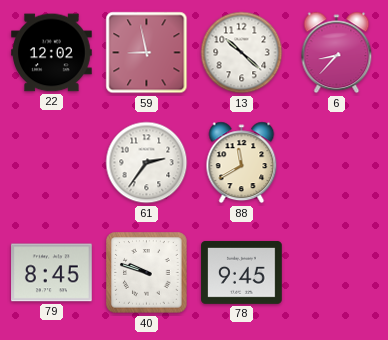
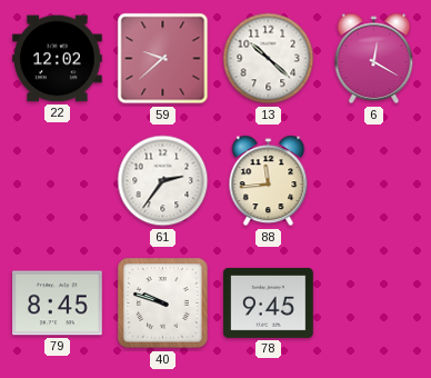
59: 8:58 -> 9:38 (163, 59)
6: 8:37 -> 12:20 (374, 59)
88: 11:40 -> 11:44 (269, 181)
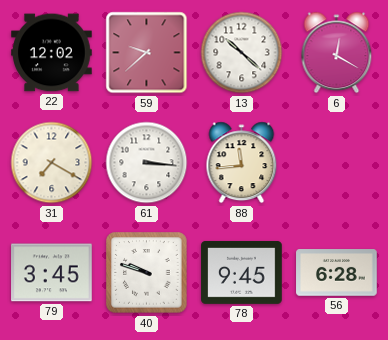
31: none -> 7:20 (52, 163)
61: 2:36 -> 3:16 (147, 163)
79: 8:45 -> 3:45 (52, 273)
56: none -> 6:28 (337, 273)
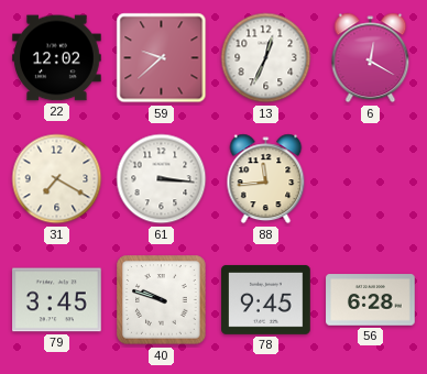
13: 10:22 -> 12:34 (266, 58)
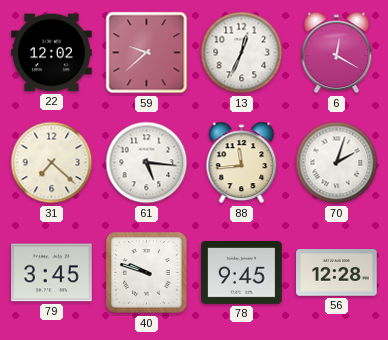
31: 7:20 -> 7:22 (52, 163)
61: 3:16 -> 5:16 (147, 163)
70: none -> 2:03 (337, 163)
56: 6:28 -> 12:28 (337, 273)
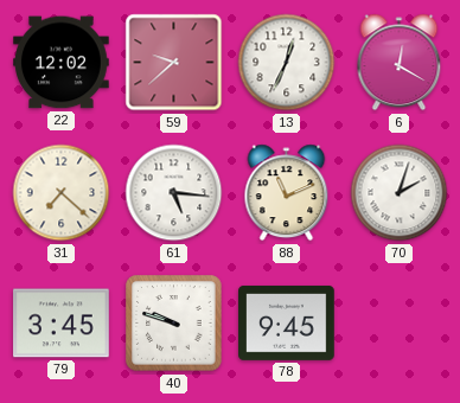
88: 11:44 -> 11:11 (287, 193)
56: 12:28 -> none (337, 273)
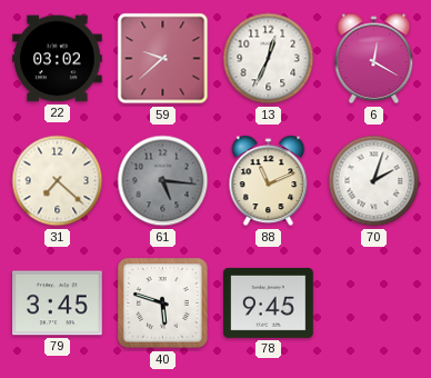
22: 12:02 -> 03:02 (58, 59)
61 dial: white -> grey (163, 181)
40: 9:48 -> 5:48 (163, 304)
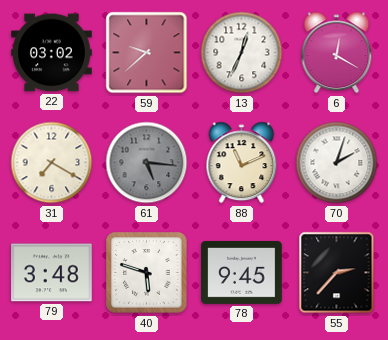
31: 7:22 -> 7:20 (52, 163)
79: 3:45 -> 3:48 (52, 273)
55: none -> 2:37 (337, 273)
